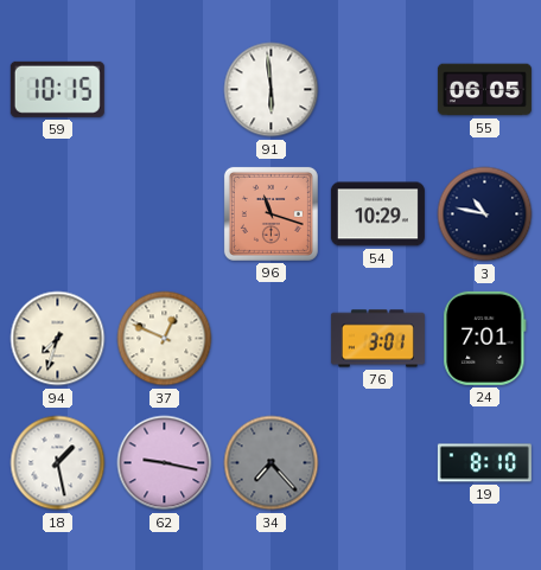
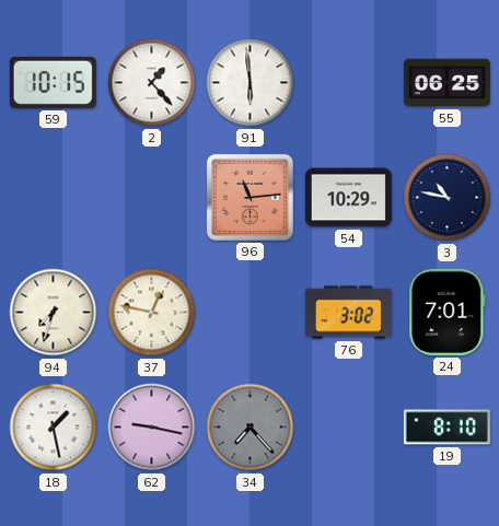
2: none -> 1:23 (152, 83)
55: 06:05 -> 06:25 (446, 83)
96: 11:18 -> 11:14 (249, 197)
37: 12:49 -> 12:47 (152, 313)
76: 3:01 -> 3:02 (348, 313)
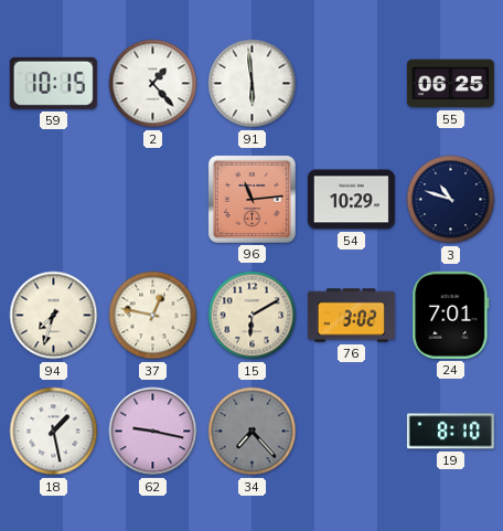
3: 10:47 -> 10:48 (451, 200)
15: none -> 6:10 (253, 316)
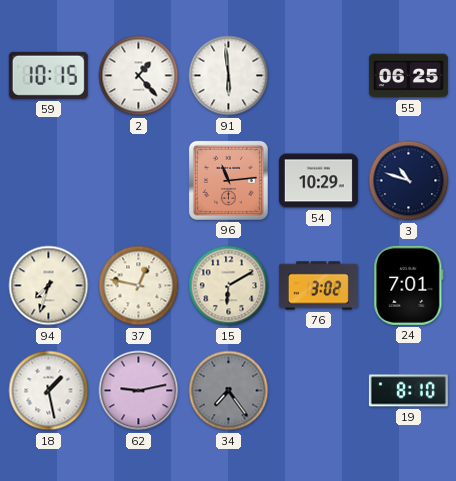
62: 9:17 -> 9:13 (139, 391)
34: 7:23 -> 7:24 (229, 391)
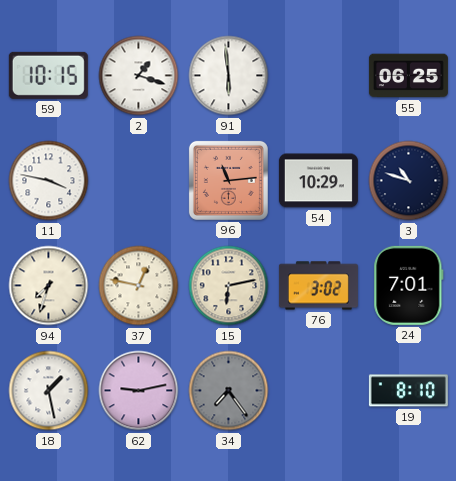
2: 1:23 -> 1:18 (139, 76)
11: none -> 3:47 (49, 181)
15: 6:10 -> 6:13 (229, 286)
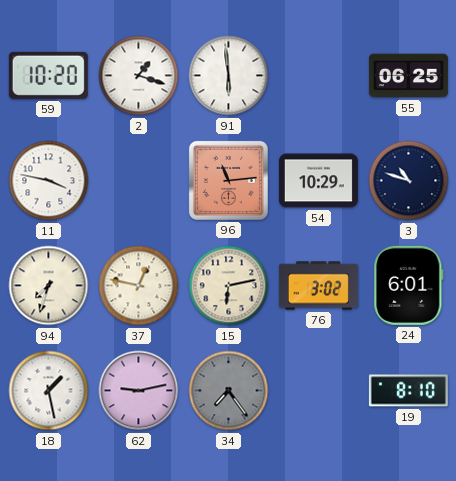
59: 10:15 -> 10:20 (48, 75)
24: 7:01 -> 6:01 (409, 285)
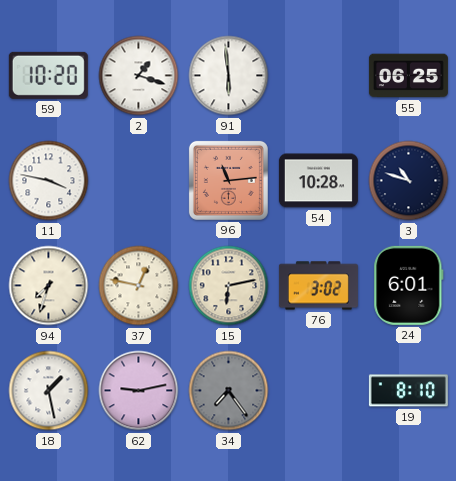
54: 10:29 -> 10:28 (318, 181)
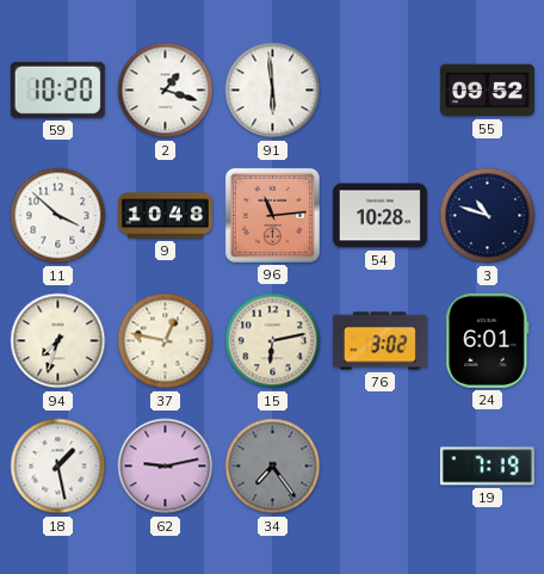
55: 06:25 -> 09:52 (487, 91)
11: 3:47 -> 3:52 (58, 216)
9: none -> 10:48 (165, 216)
19: 8:10 -> 7:19 (487, 467)
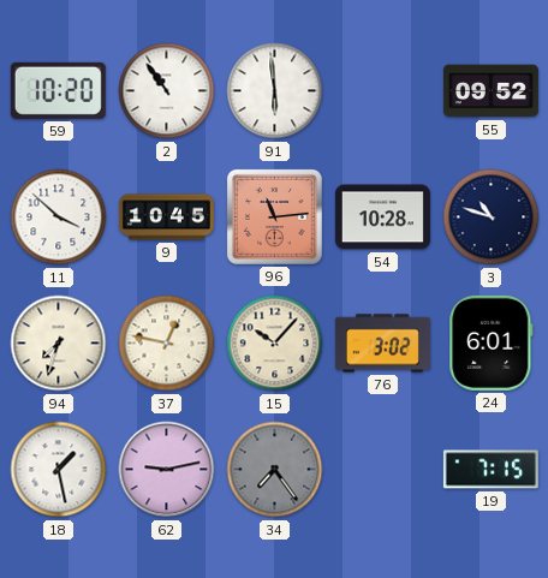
2: 1:18 -> 10:54 (167, 91)
9: 10:48 -> 10:45 (166, 218)
15: 6:13 -> 10:07 (275, 344)
19: 7:19 -> 7:15 (490, 470)
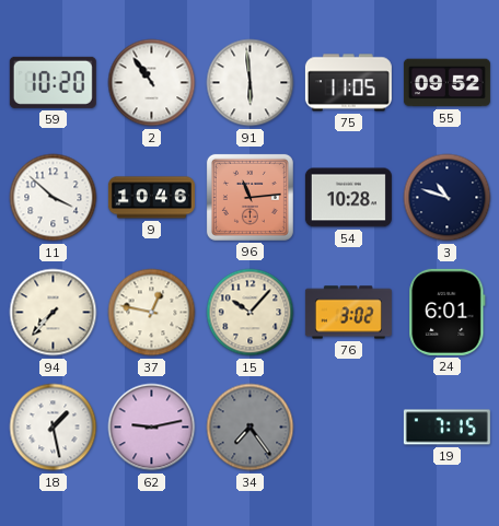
75: none -> 11:05 (348, 83)
9: 10:45 -> 10:46 (151, 198)
94: 7:33 -> 7:37 (54, 313)
